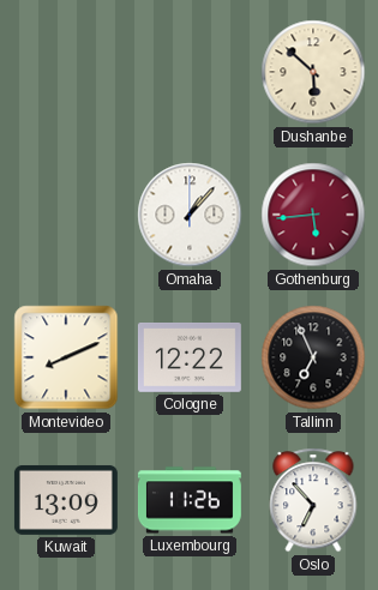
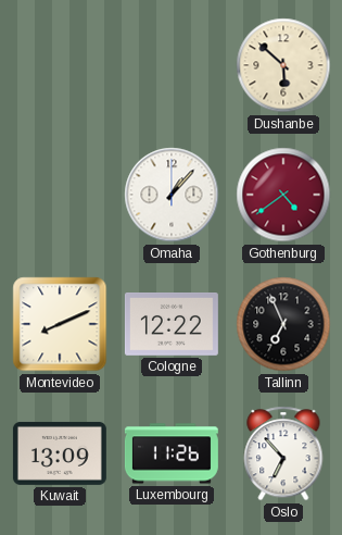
Gothenburg: 5:44 -> 4:39 (283, 195)
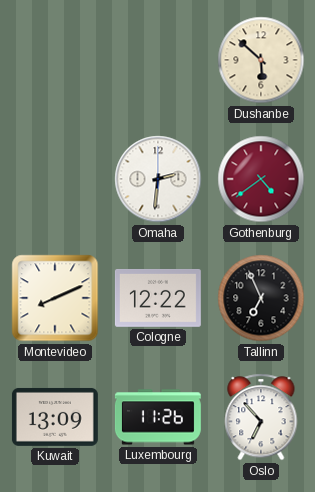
Omaha: 1:07 -> 2:31 (158, 179)
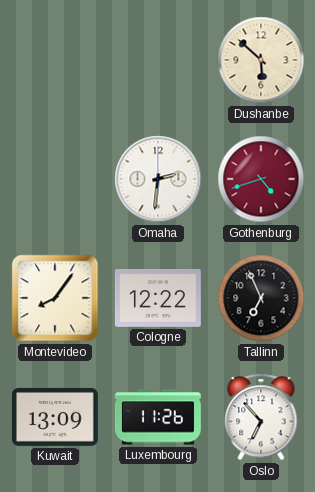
Gothenburg: 4:39 -> 4:42 (261, 179)
Montevideo: 8:11 -> 8:06 (55, 298)
